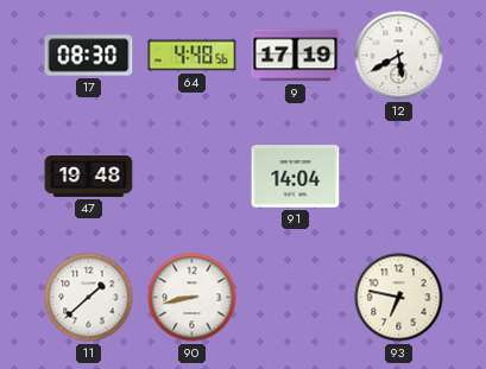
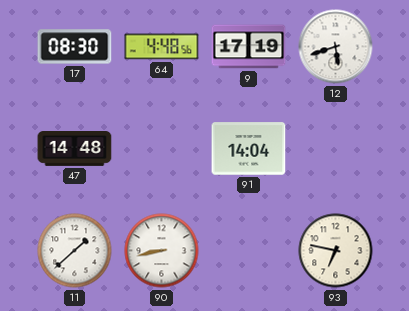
12: 5:40 -> 5:42 (336, 47)
47: 19:48 -> 14:48 (75, 149)
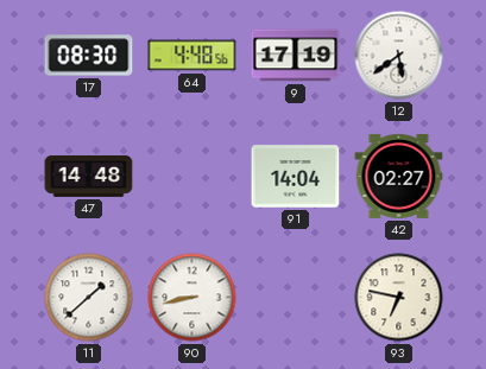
12: 5:42 -> 5:39 (399, 56)
42: none -> 02:27 (399, 176)
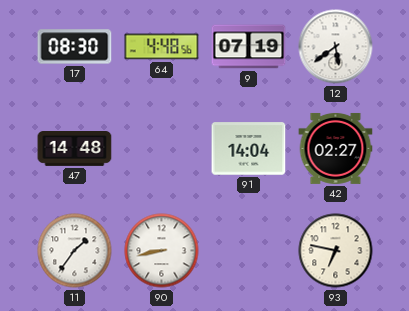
9: 17:19 -> 07:19 (249, 47)
11: 1:38 -> 1:36 (75, 251)
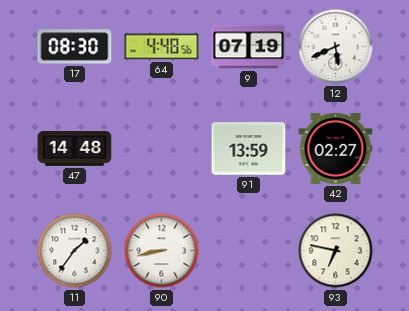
12: 5:39 -> 5:41 (336, 47)
91: 14:04 -> 13:59 (249, 149)
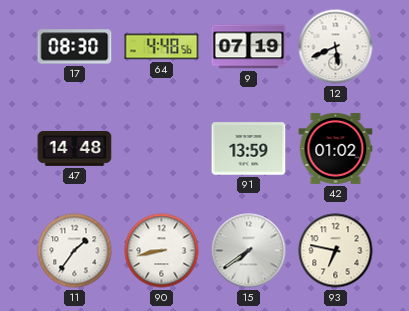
42: 02:27 -> 01:02 (336, 148)
15: none -> 7:39 (249, 251)
